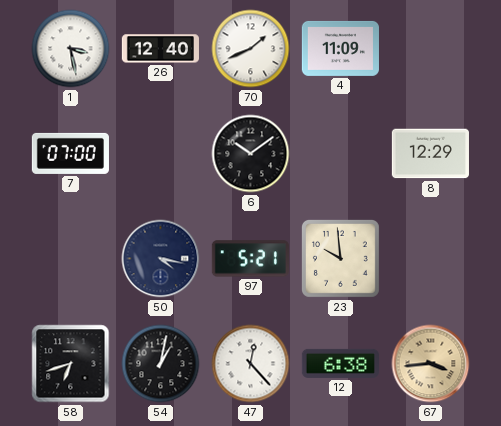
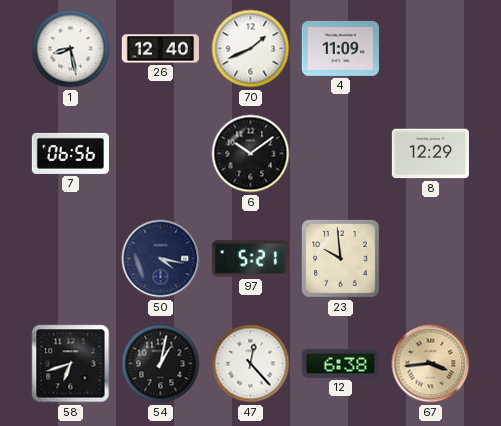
1: 3:28 -> 8:28 (71, 49)
7: 07:00 -> 06:56 (70, 153)
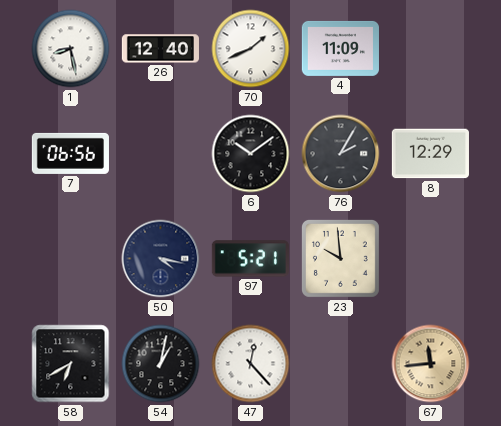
76: none -> 2:05 (341, 154)
58: 6:42 -> 6:40 (71, 364)
12: 6:38 -> none (340, 363)
67: 3:44 -> 11:44 (431, 364)
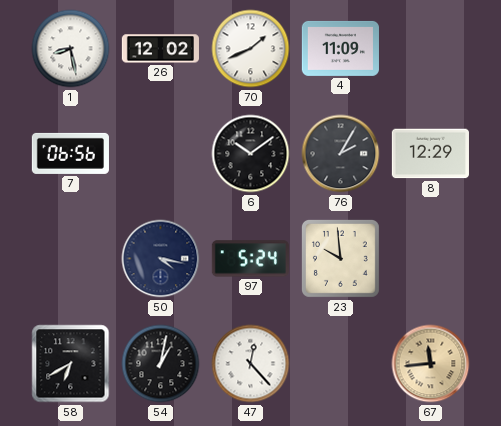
26: 12:40 -> 12:02 (160, 49)
97: 5:21 -> 5:24 (250, 259)
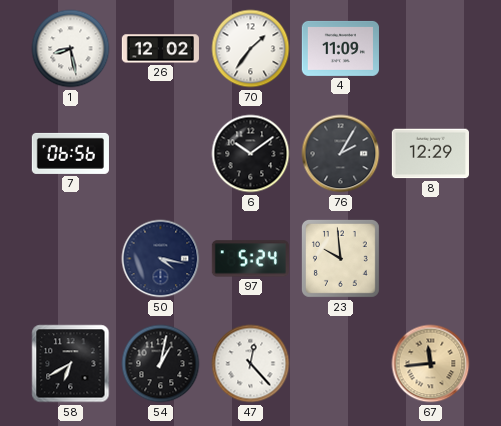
70: 1:41 -> 1:36 (251, 49)
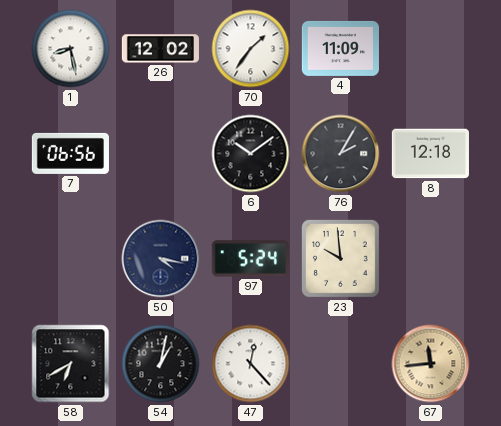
8: 12:29 -> 12:18 (430, 154)
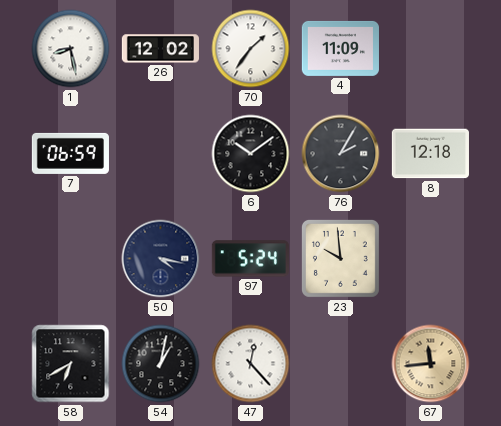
7: 06:56 -> 06:59 (70, 153)
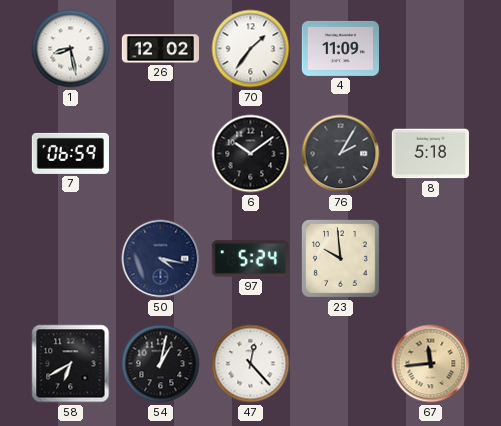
8: 12:18 -> 5:18 (430, 154)
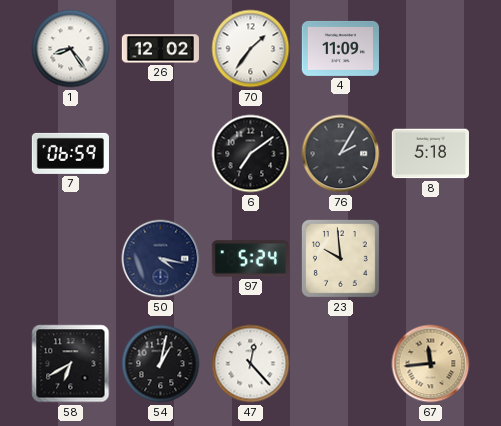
1: 8:28 -> 8:24 (71, 49)
6: 10:09 -> 7:09 (251, 154)
